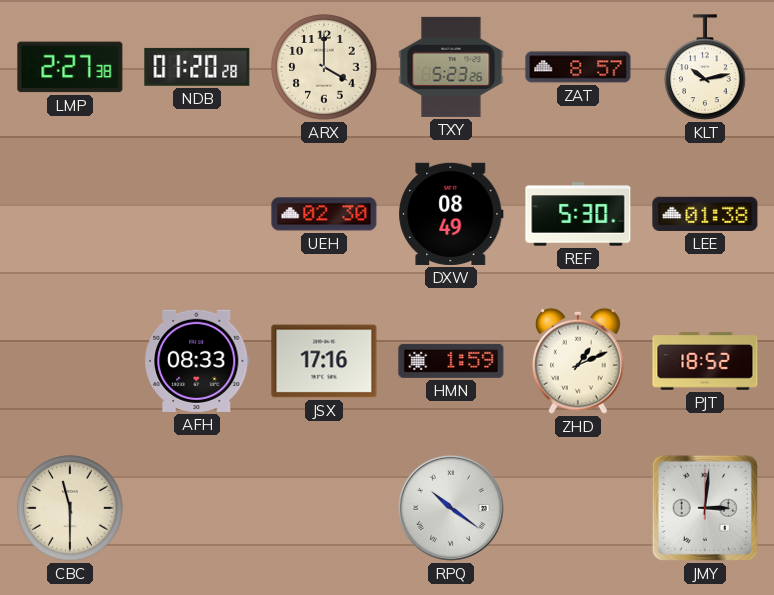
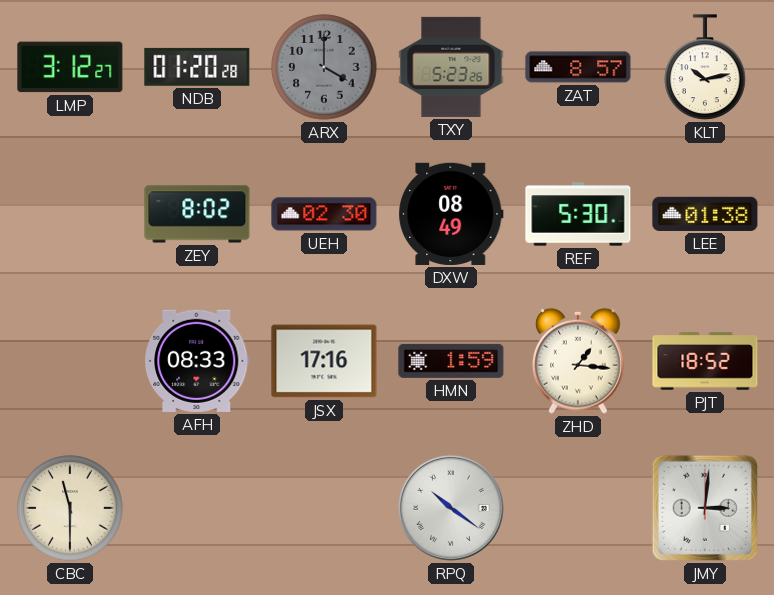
LMP: 2:27 -> 3:12 (70, 67)
ARX dial: cream -> grey (324, 67)
ZEY: none -> 8:02 (197, 214)
ZHD: 1:11 -> 1:16 (578, 361)
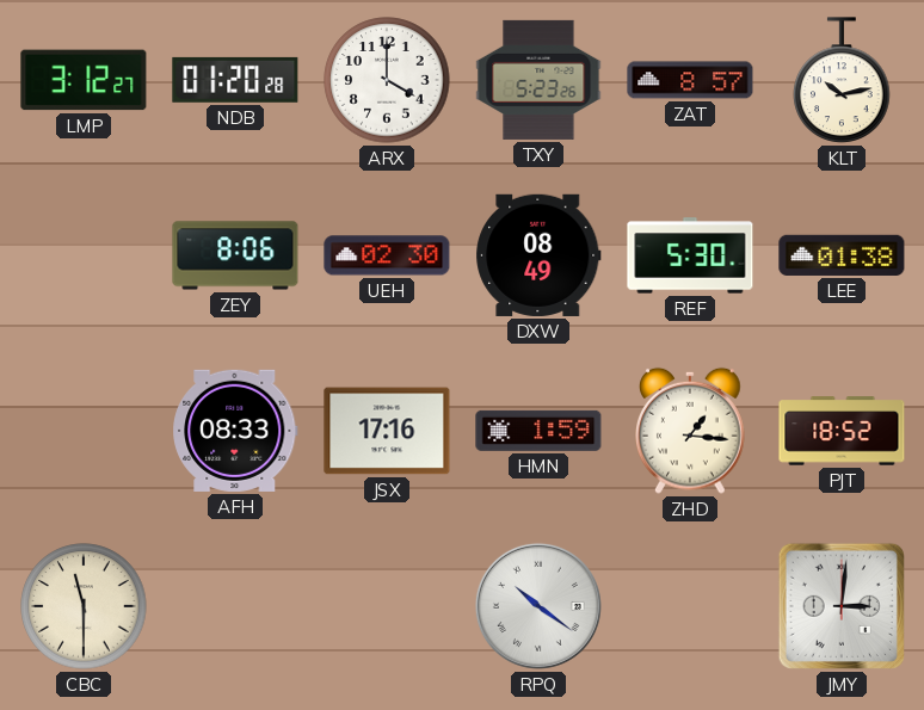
ARX dial: grey -> white (387, 80)
ZEY: 8:02 -> 8:06 (235, 255)
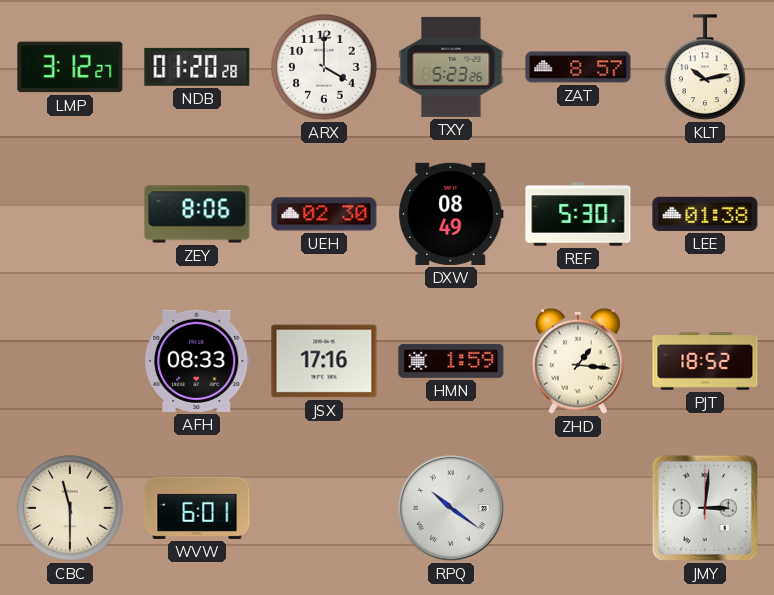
WVW: none -> 6:01 (197, 508)
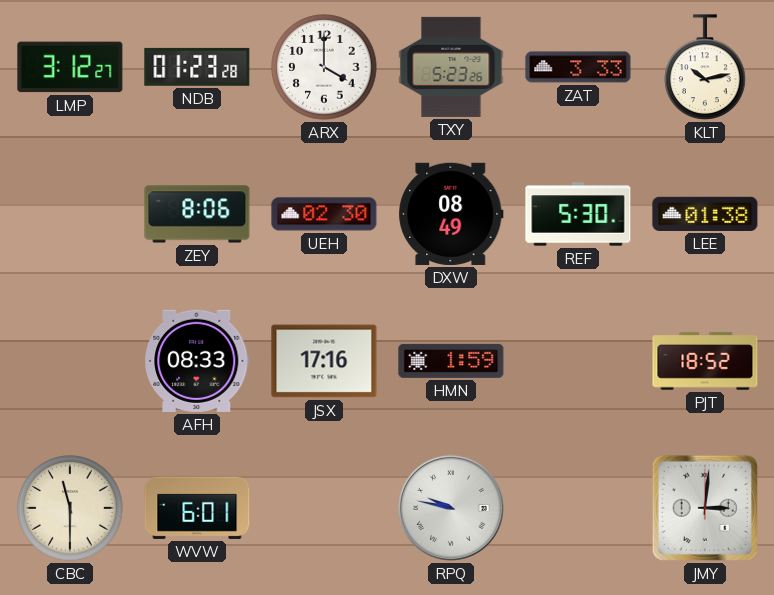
NDB: 01:20 -> 01:23 (197, 67)
ZAT: 8:57 -> 3:33 (578, 67)
ZHD: 1:16 -> none (578, 361)
RPQ: 10:21 -> 9:47 (451, 508)
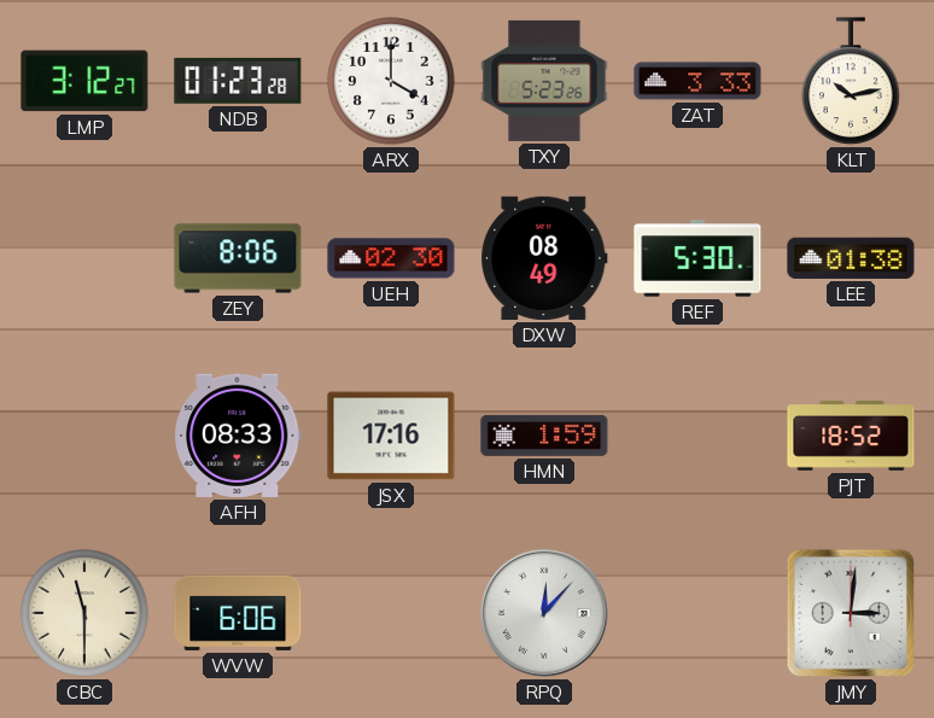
WVW: 6:01 -> 6:06 (238, 613)
RPQ: 9:47 -> 12:07 (544, 613)
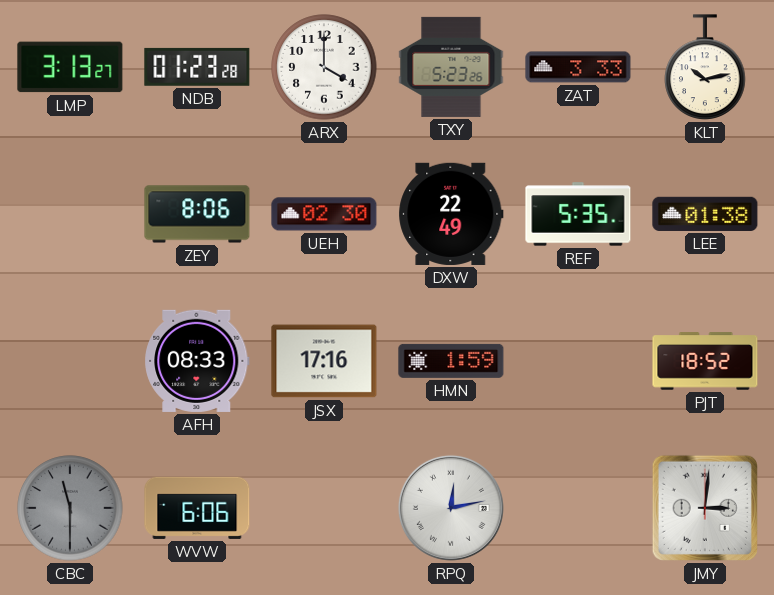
LMP: 3:12 -> 3:13 (70, 67)
DXW: 08:49 -> 22:49 (451, 214)
REF: 5:30 -> 5:35 (578, 214)
CBC dial: cream -> grey (70, 508)
RPQ: 12:07 -> 12:13 (451, 508)
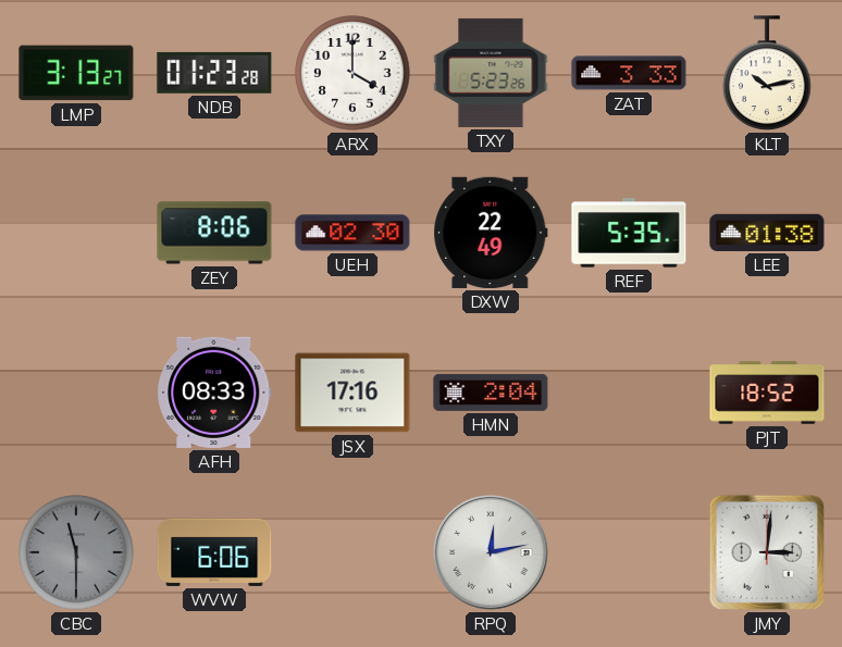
HMN: 1:59 -> 2:04 (491, 393)
